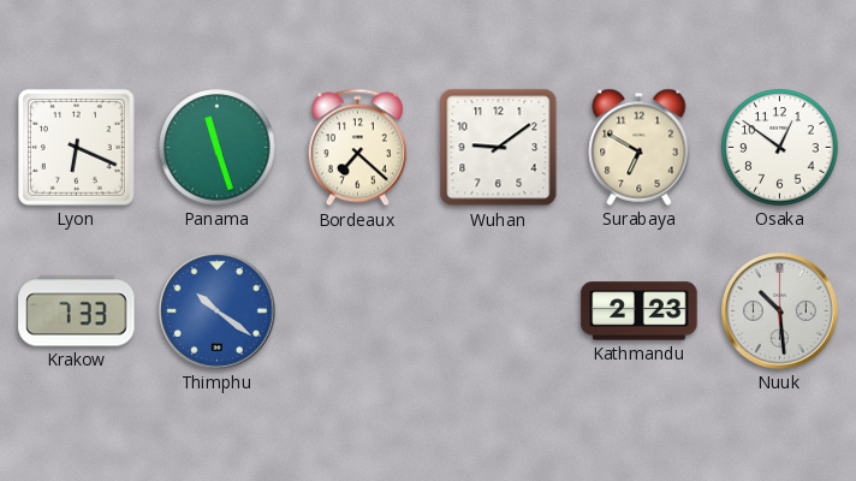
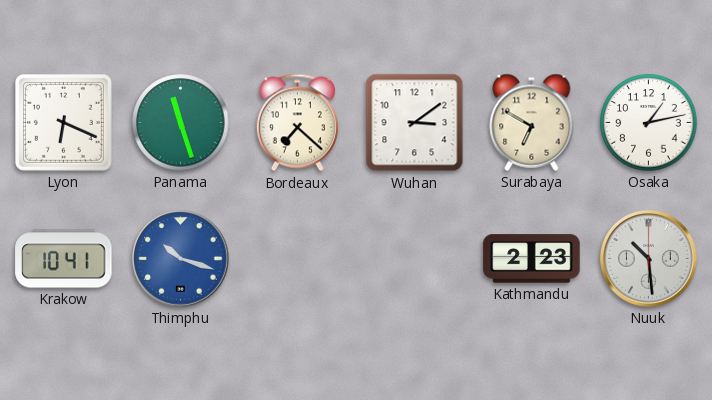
Wuhan: 9:09 -> 3:09 (415, 123)
Osaka: 12:51 -> 1:13 (649, 123)
Krakow: 7:33 -> 10:41 (64, 259)
Thimphu: 10:21 -> 10:18 (181, 259)
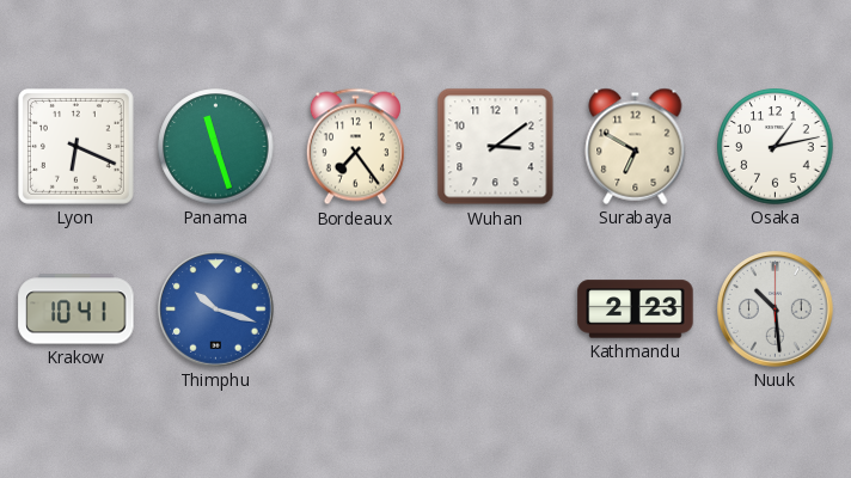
Bordeaux: 7:22 -> 7:24 (355, 147)
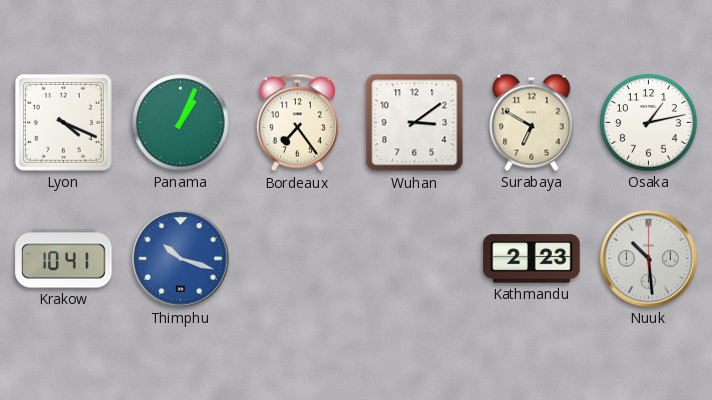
Lyon: 6:19 -> 4:19 (63, 122)
Panama: 11:27 -> 1:04 (181, 123)
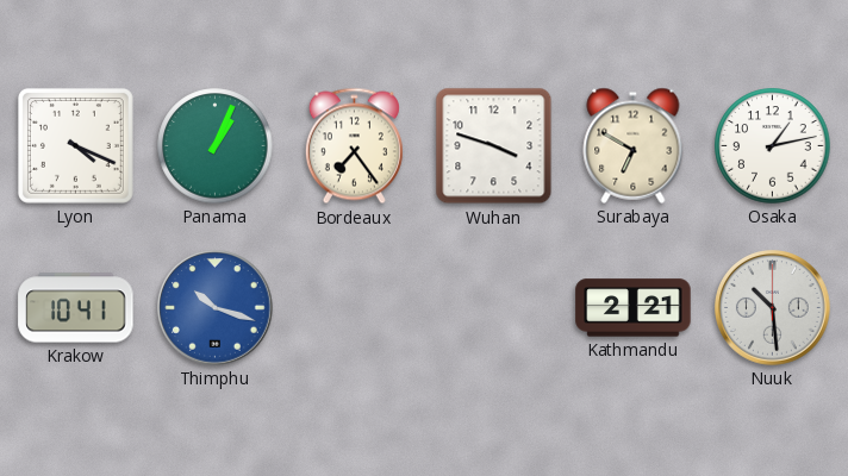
Wuhan: 3:09 -> 3:48 (494, 146)
Kathmandu: 2:23 -> 2:21 (634, 308)
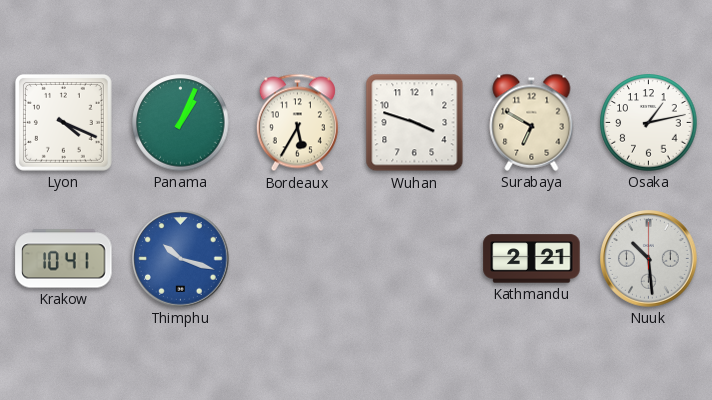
Bordeaux: 7:24 -> 5:35 (297, 123)
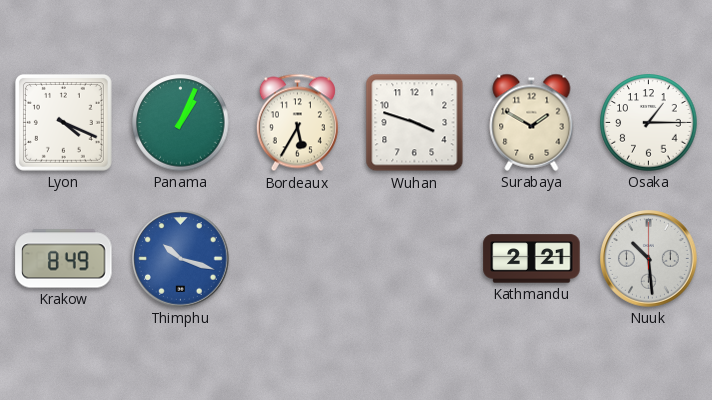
Surabaya: 6:50 -> 1:50 (532, 122)
Osaka: 1:13 -> 1:15 (649, 123)
Krakow: 10:41 -> 8:49 (64, 259)
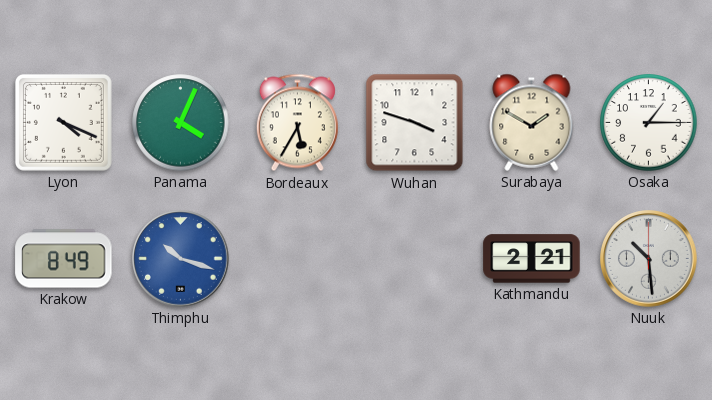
Panama: 1:04 -> 4:04 (181, 123)
